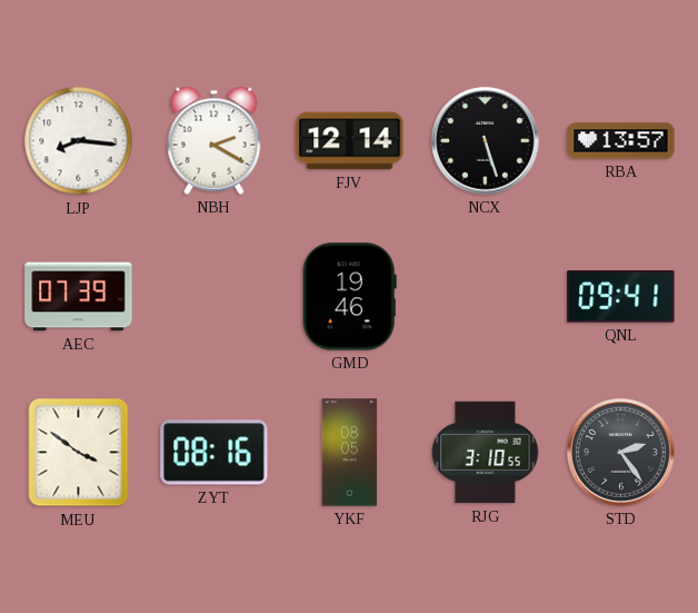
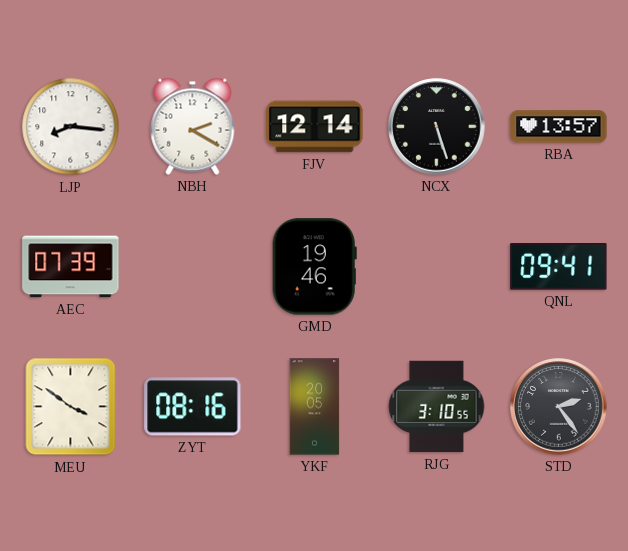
YKF: 08:05 -> 20:05 (315, 407)
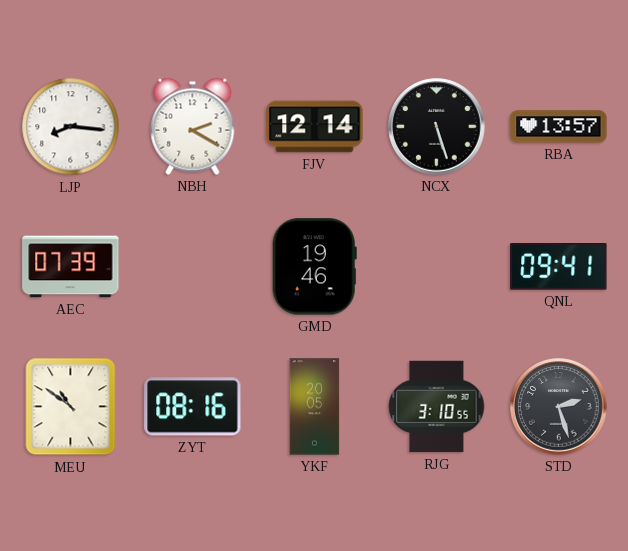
MEU: 3:51 -> 10:51 (71, 407)
STD: 2:24 -> 2:27 (559, 407)
